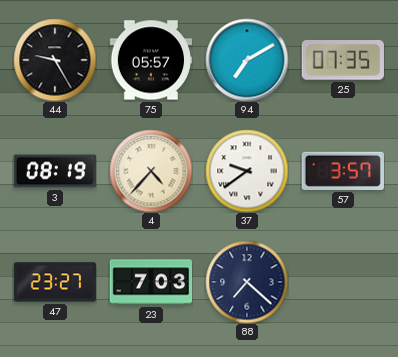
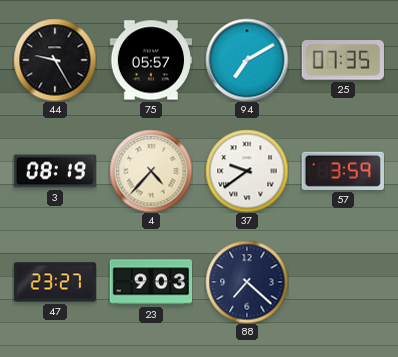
57: 3:57 -> 3:59 (343, 171)
23: 7:03 -> 9:03 (151, 282)
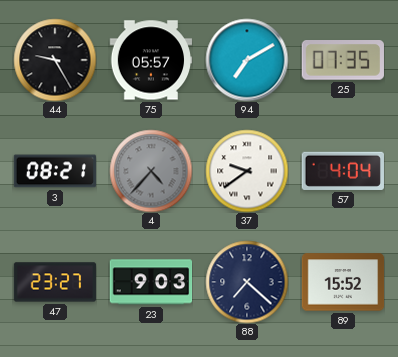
3: 08:19 -> 08:21 (55, 171)
4 dial: cream -> grey (151, 171)
57: 3:59 -> 4:04 (343, 171)
89: none -> 15:52 (343, 282)
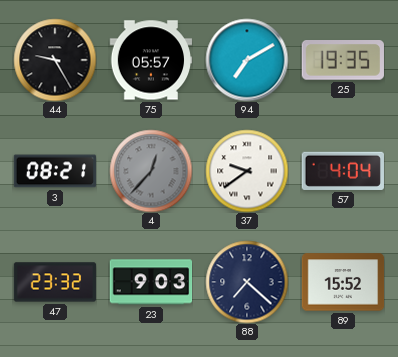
25: 07:35 -> 19:35 (343, 61)
4: 4:37 -> 12:37 (151, 171)
47: 23:27 -> 23:32 (55, 282)
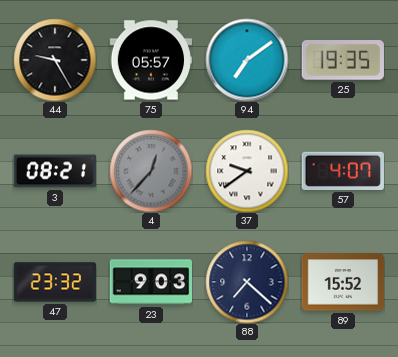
94: 7:10 -> 7:09 (247, 60)
57: 4:04 -> 4:07 (343, 171)
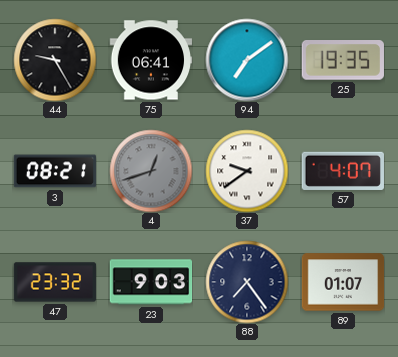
75: 05:57 -> 06:41 (151, 60)
4: 12:37 -> 12:42 (151, 171)
88: 7:22 -> 7:24 (247, 282)
89: 15:52 -> 01:07 (343, 282)
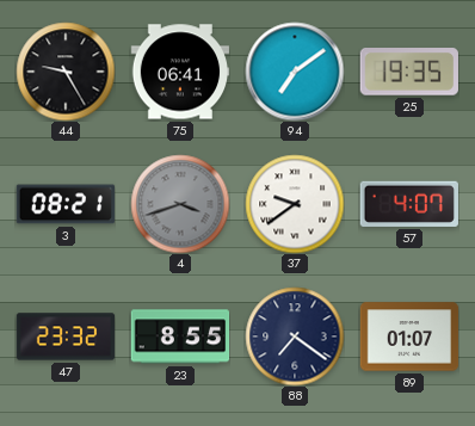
4: 12:42 -> 3:42 (180, 204)
23: 9:03 -> 8:55 (180, 337)
88: 7:24 -> 7:21 (295, 337)
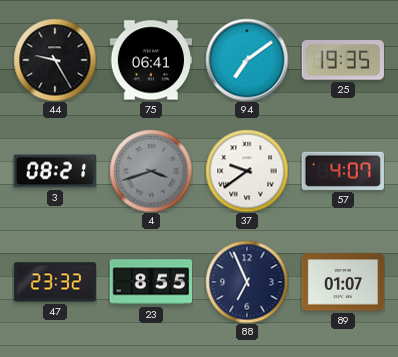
88: 7:21 -> 6:56 (247, 282)
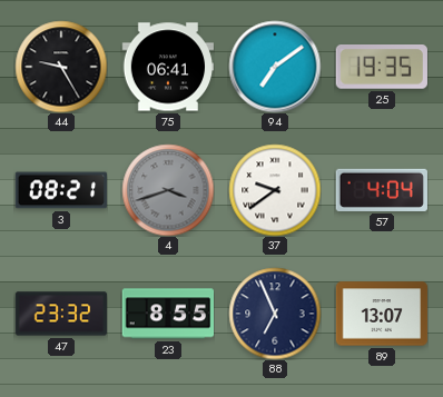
57: 4:07 -> 4:04 (382, 190)
89: 01:07 -> 13:07 (382, 314)
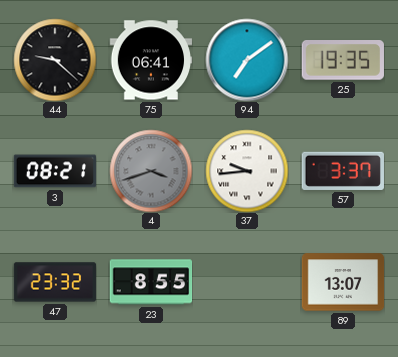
44: 9:25 -> 9:22 (55, 60)
37: 9:39 -> 9:44 (247, 171)
57: 4:04 -> 3:37 (343, 171)
88: 6:56 -> none (275, 314)
